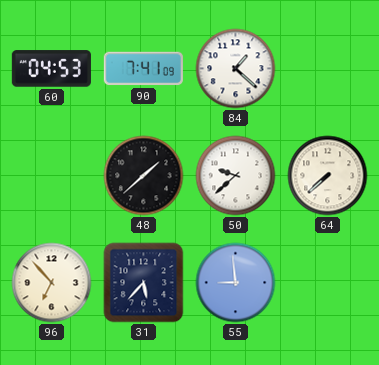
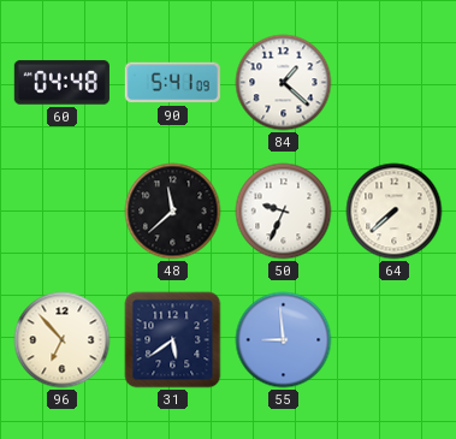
60: 04:53 -> 04:48 (61, 83)
90: 7:41 -> 5:41 (172, 83)
48: 1:38 -> 11:38 (173, 212)
50: 9:38 -> 9:34 (284, 212)
31: 5:37 -> 5:39 (173, 340)
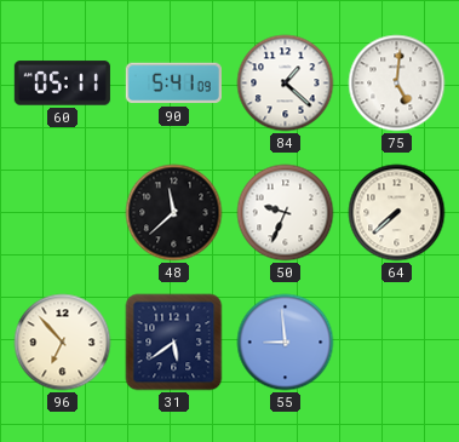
60: 04:48 -> 05:11 (62, 84)
75: none -> 5:01 (397, 84)
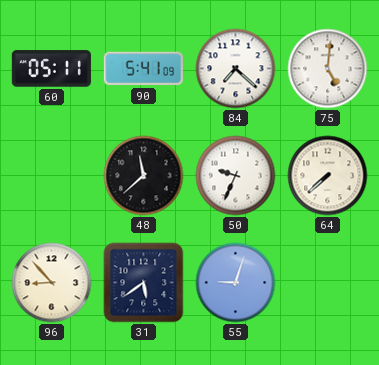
84: 1:22 -> 7:22 (236, 69)
96: 6:53 -> 8:53 (52, 283)
55: 8:59 -> 9:03 (236, 283)
